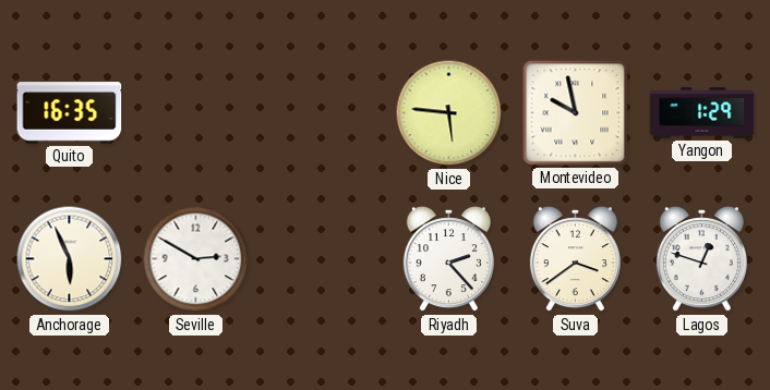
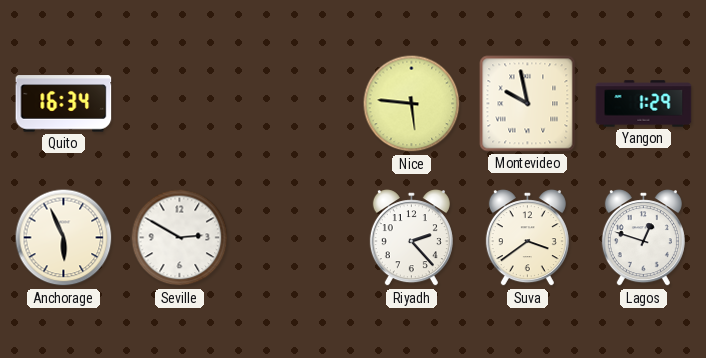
Quito: 16:35 -> 16:34 (64, 104)
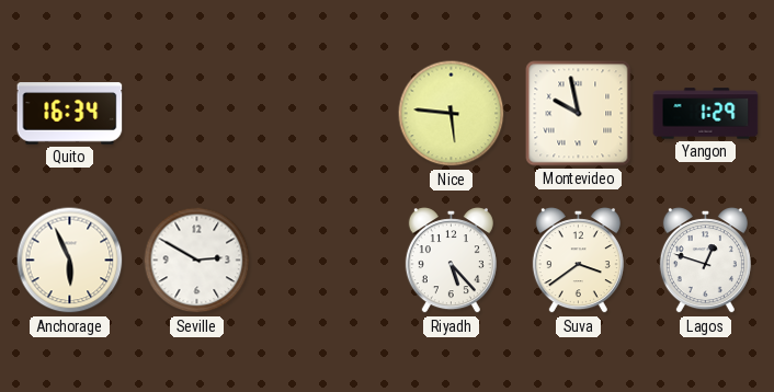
Riyadh: 2:23 -> 5:23 (451, 261)
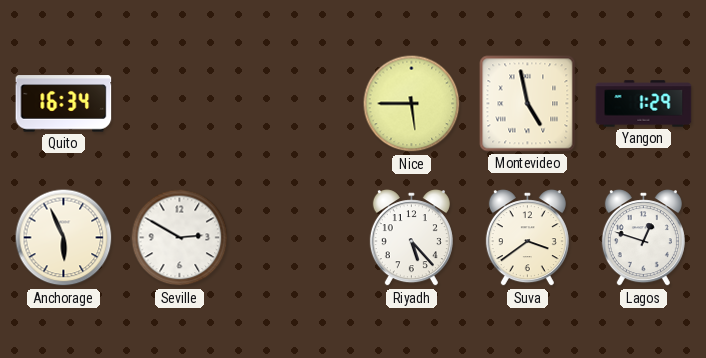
Nice: 5:46 -> 5:45 (412, 104)
Montevideo: 9:58 -> 4:58 (528, 104)
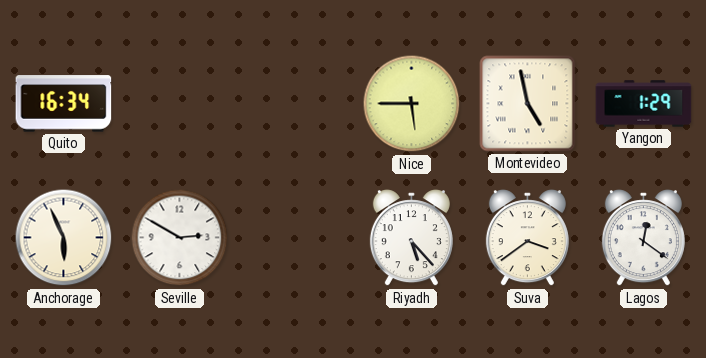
Lagos: 12:48 -> 12:21 (643, 238)
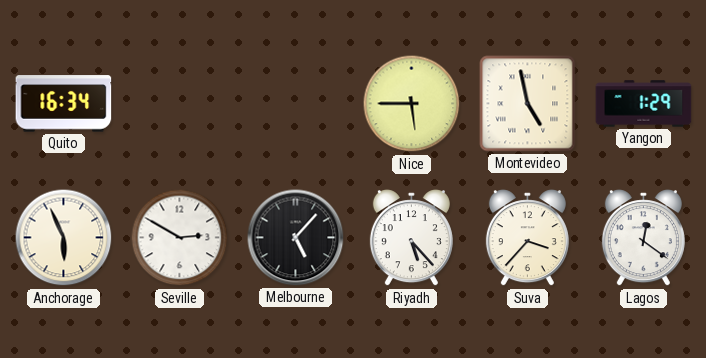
Melbourne: none -> 5:07 (296, 238)
Suva: 3:39 -> 3:37 (527, 238)
